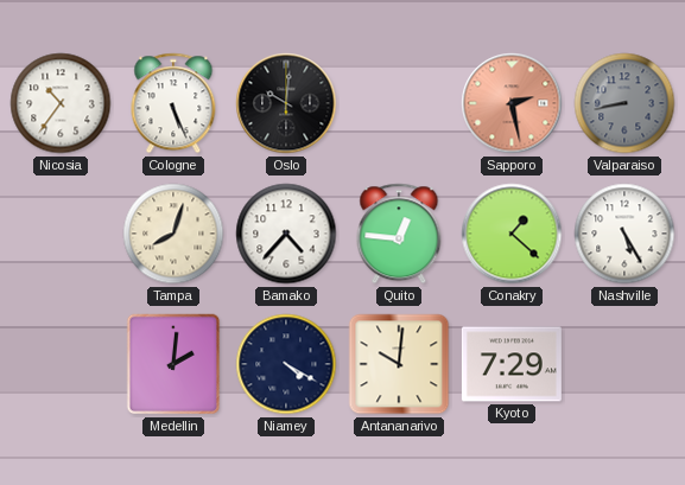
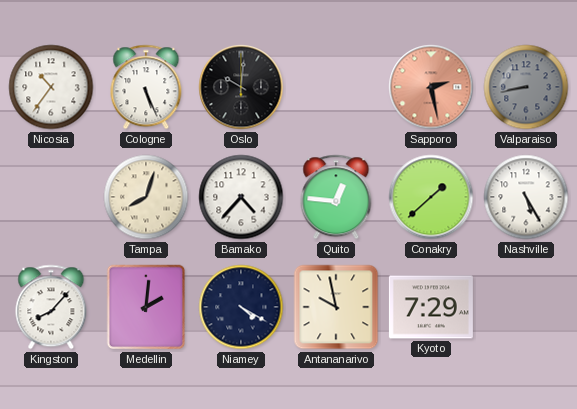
Conakry: 1:22 -> 1:38 (431, 197)
Kingston: none -> 8:07 (51, 307)
Antananarivo: 10:01 -> 9:58 (336, 307)
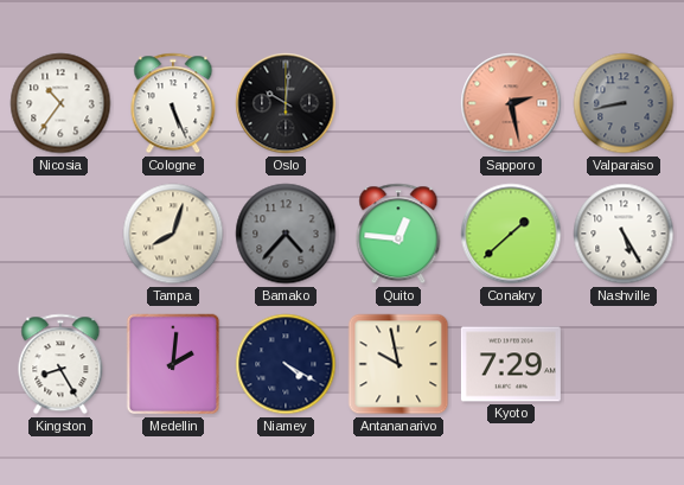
Bamako dial: white -> grey (286, 234)
Kingston: 8:07 -> 8:25 (60, 364)
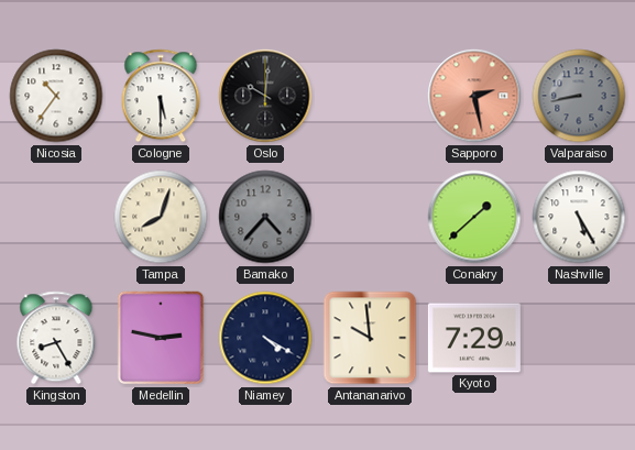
Cologne: 5:26 -> 5:30 (161, 96)
Quito: 12:46 -> none (398, 234)
Medellin: 2:01 -> 2:47 (161, 338)
Antananarivo: 9:58 -> 9:59 (370, 338)
